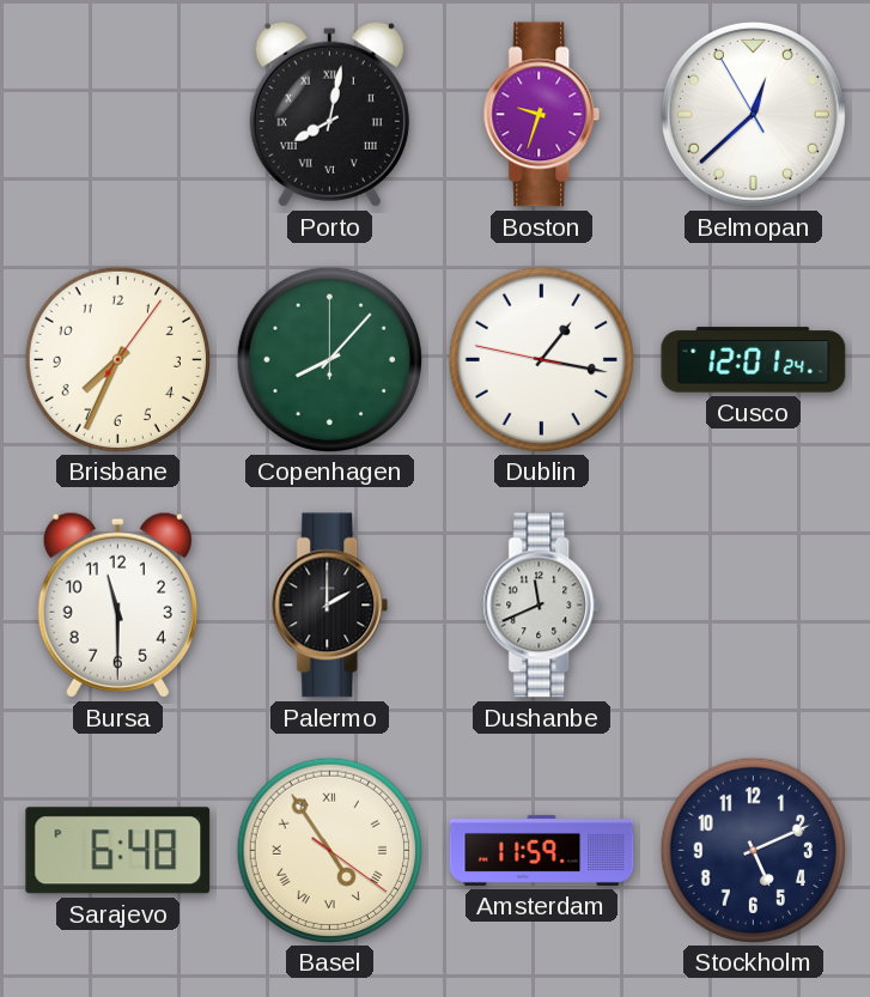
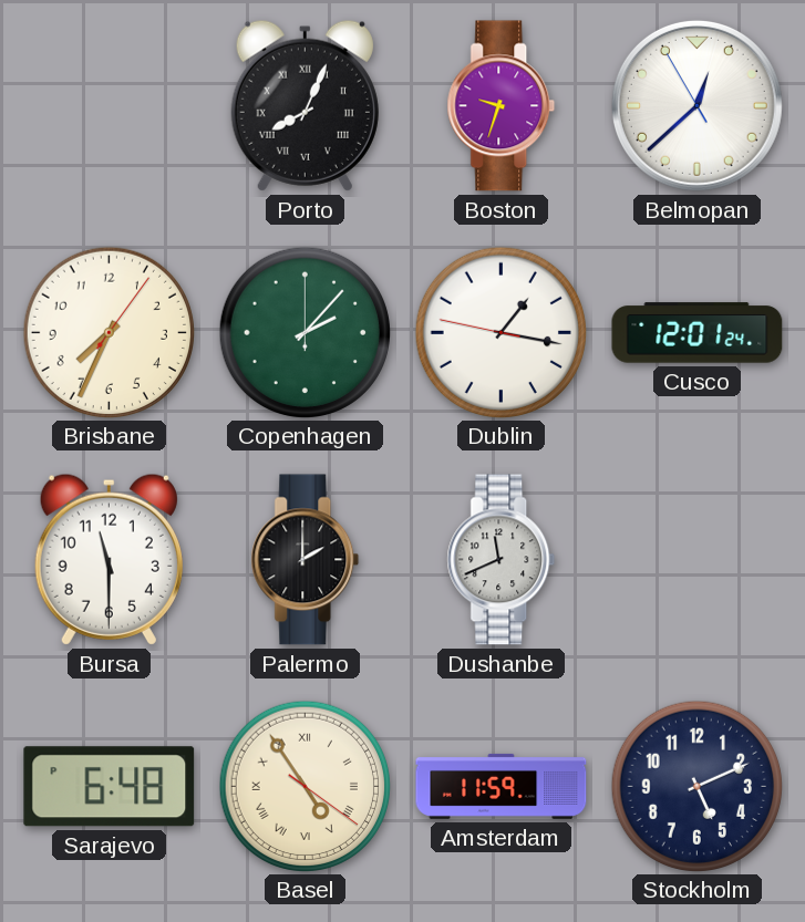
Porto: 8:02 -> 8:04 (305, 105)
Copenhagen: 8:07 -> 2:07 (305, 332)
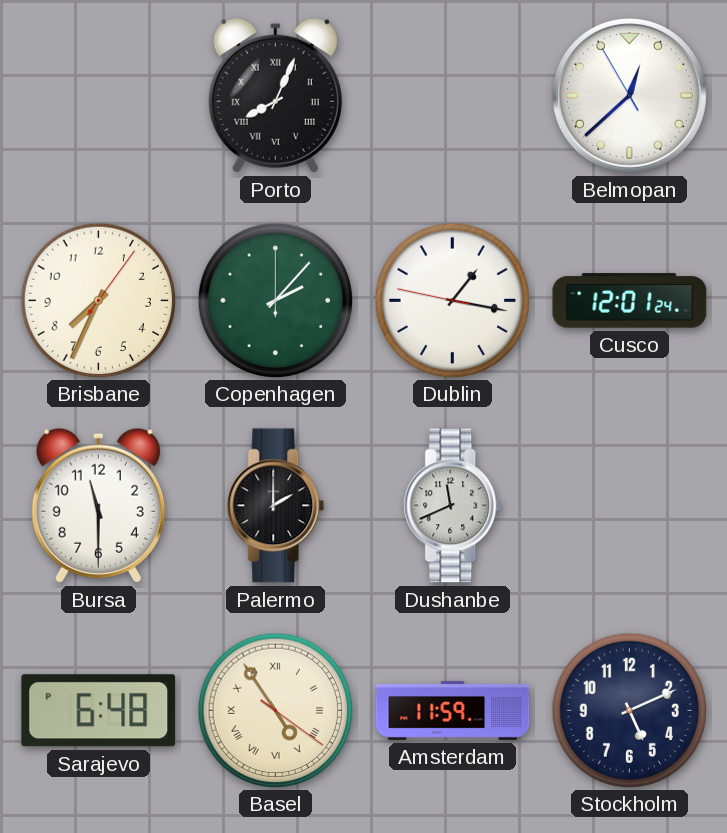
Boston: 9:33 -> none (502, 106)
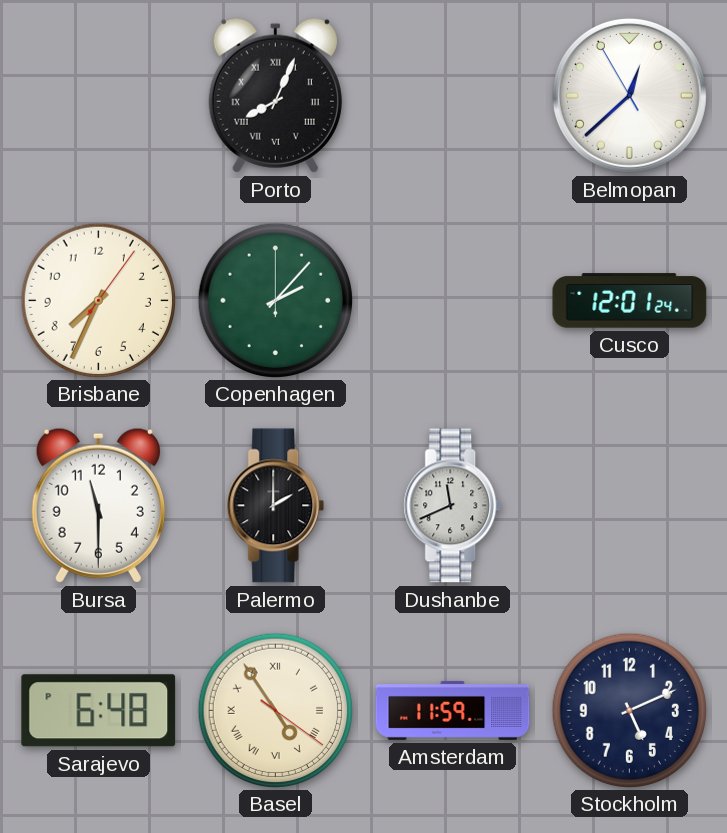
Dublin: 1:16 -> none (452, 300)
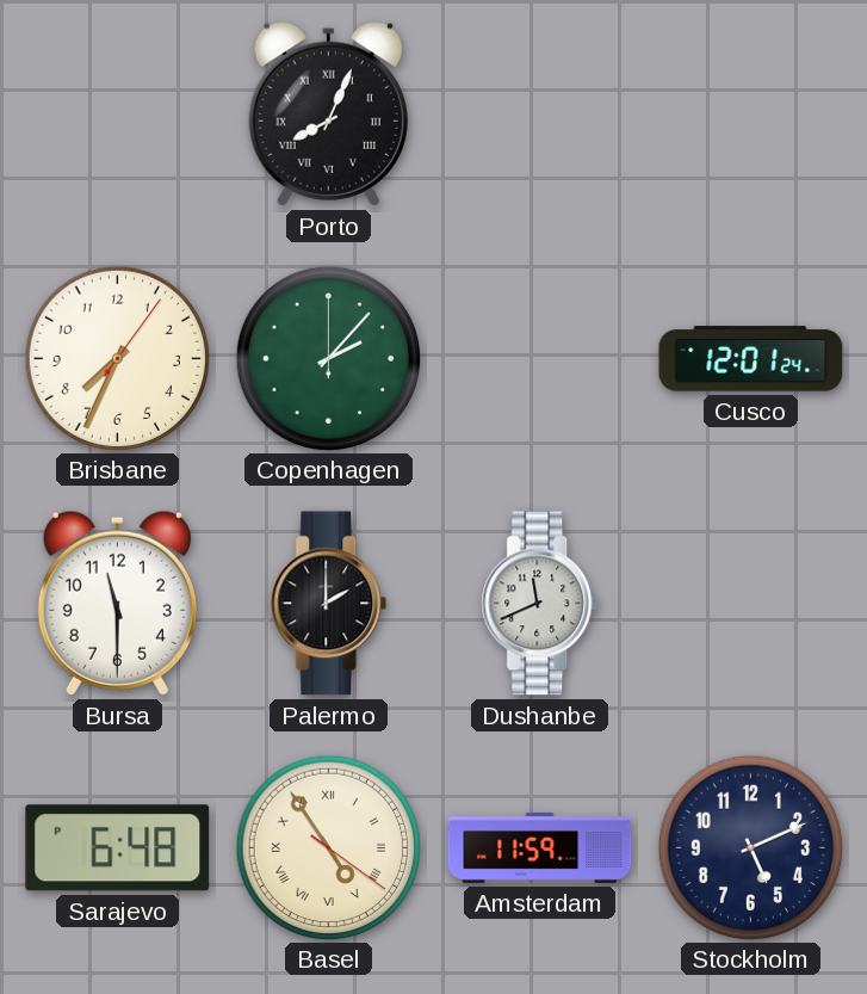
Belmopan: 12:37 -> none (629, 95)
